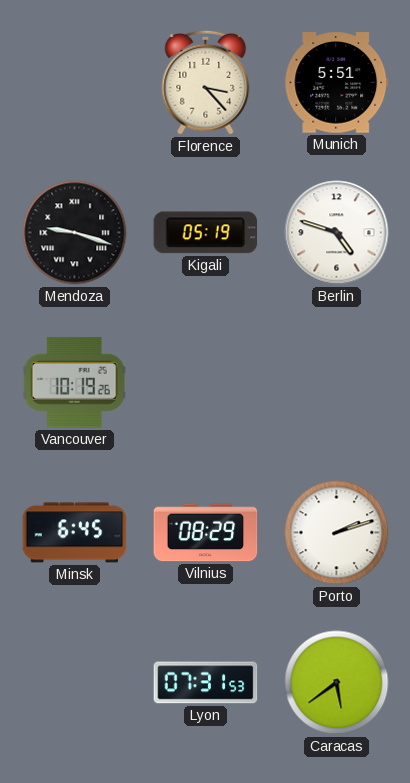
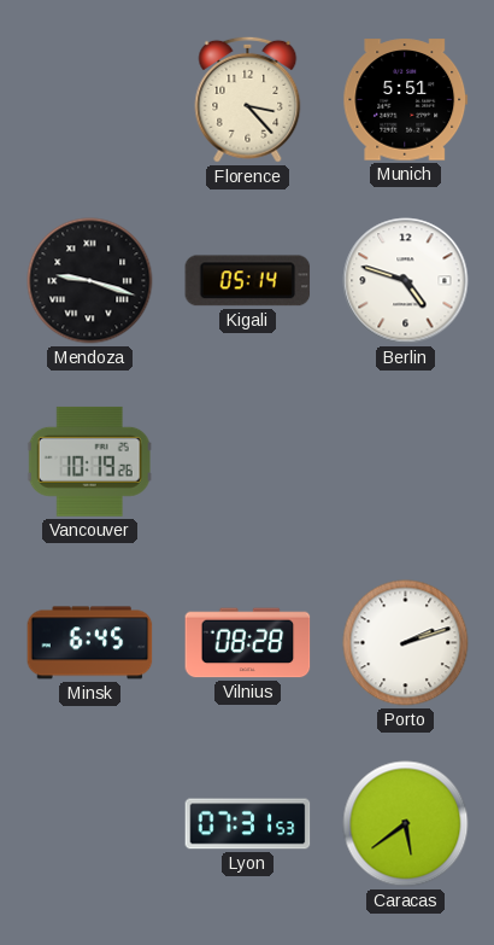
Kigali: 05:19 -> 05:14 (248, 281)
Vilnius: 08:29 -> 08:28 (248, 643)
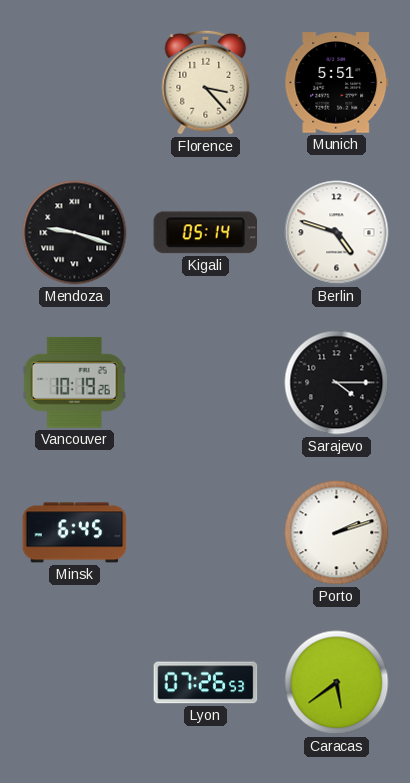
Sarajevo: none -> 4:15 (337, 383)
Vilnius: 08:28 -> none (248, 643)
Lyon: 07:31 -> 07:26 (206, 683)
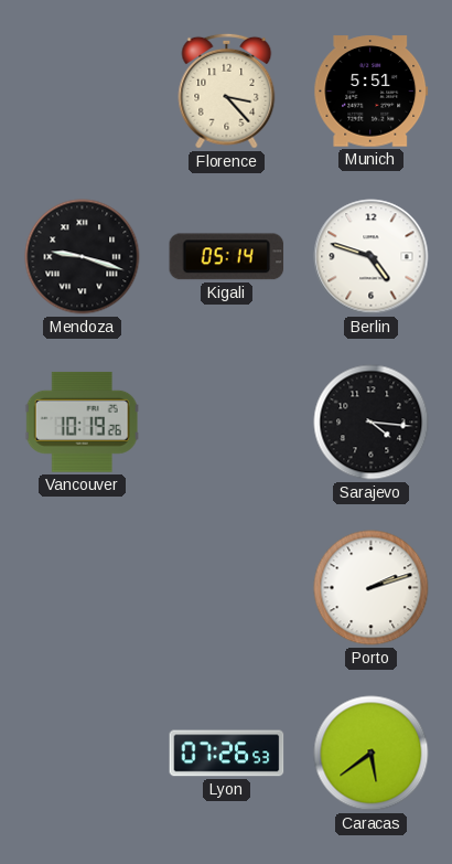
Sarajevo: 4:15 -> 4:16 (372, 423)
Minsk: 6:45 -> none (75, 533)
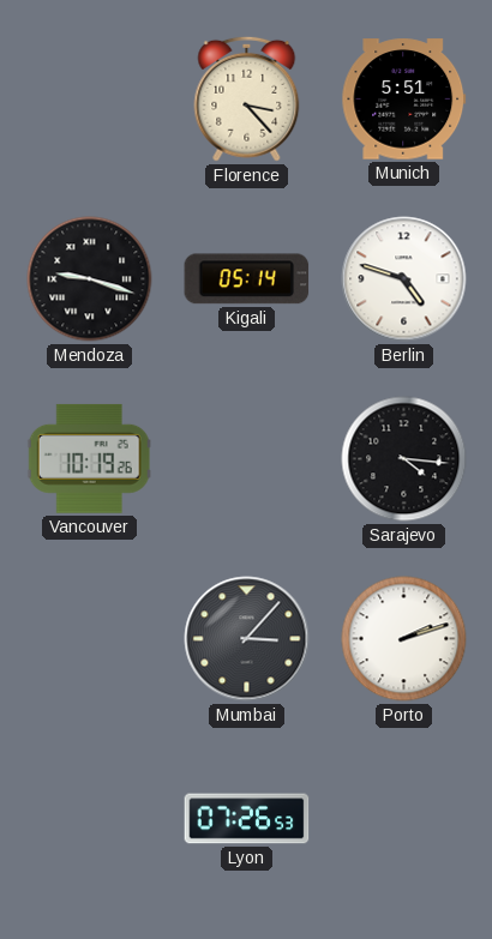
Mumbai: none -> 3:07 (247, 639)
Caracas: 5:39 -> none (372, 754)
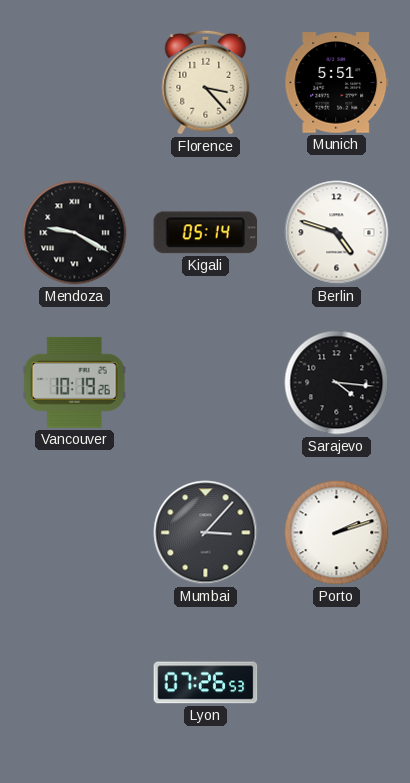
Mendoza: 9:18 -> 9:20 (75, 233)
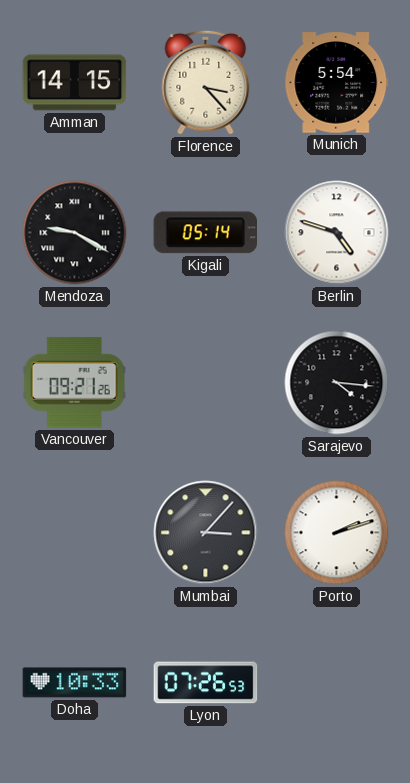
Amman: none -> 14:15 (75, 83)
Munich: 5:51 -> 5:54 (337, 83)
Vancouver: 10:19 -> 09:21 (74, 382)
Doha: none -> 10:33 (75, 683)
